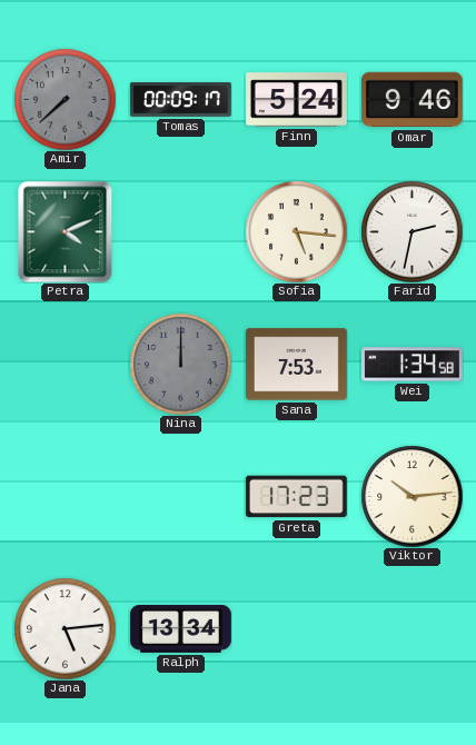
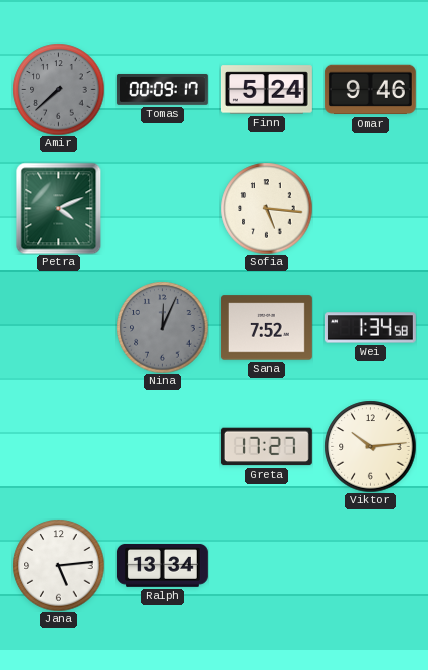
Farid: 2:32 -> none (411, 231)
Nina: 12:00 -> 12:04 (162, 327)
Sana: 7:53 -> 7:52 (266, 328)
Greta: 17:23 -> 17:27 (266, 447)
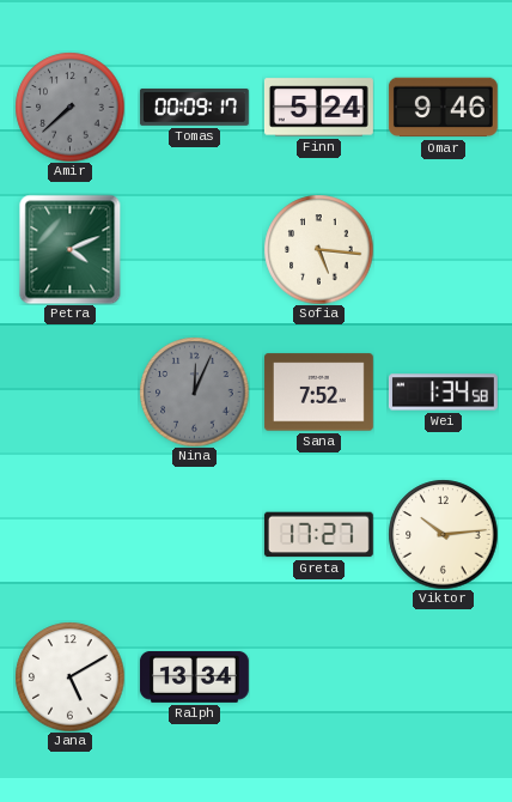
Jana: 5:14 -> 5:10 (69, 676)
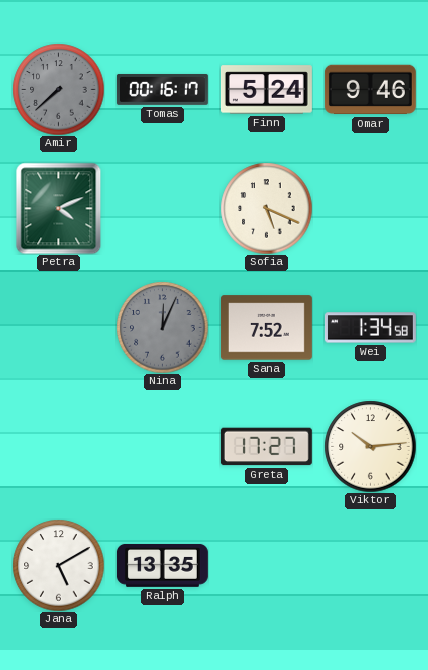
Tomas: 00:09 -> 00:16 (162, 89)
Sofia: 5:16 -> 5:19 (266, 208)
Ralph: 13:34 -> 13:35 (162, 565)
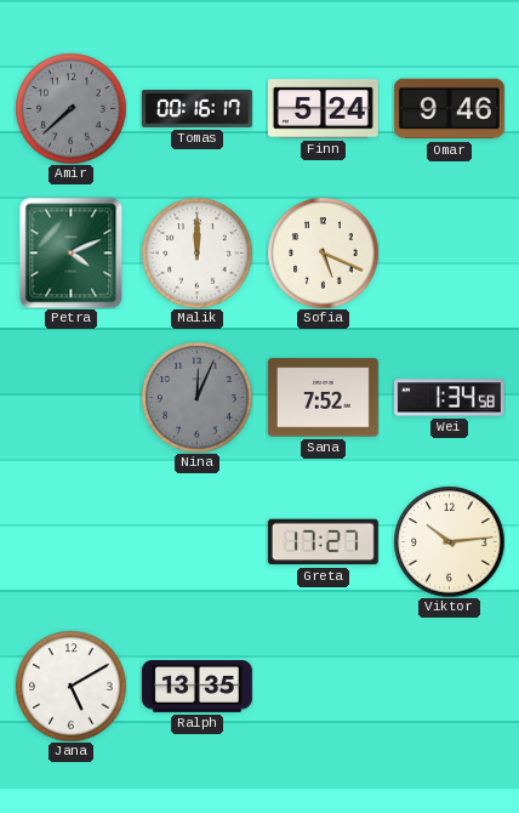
Malik: none -> 12:00 (196, 252)
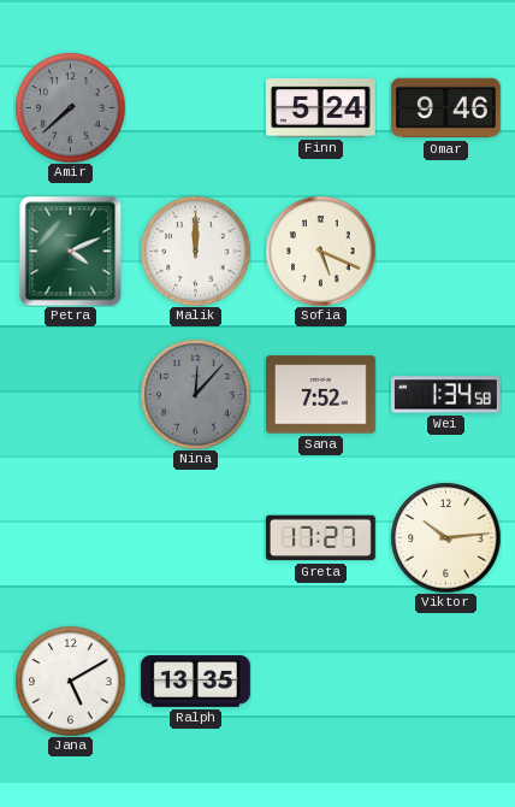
Tomas: 00:16 -> none (196, 108)
Nina: 12:04 -> 12:07 (195, 394)
